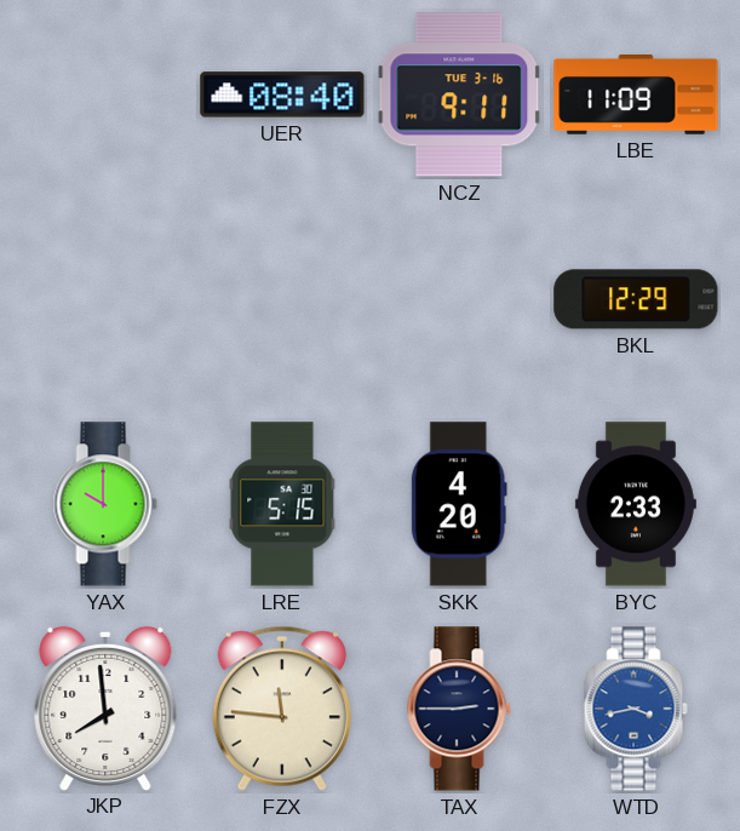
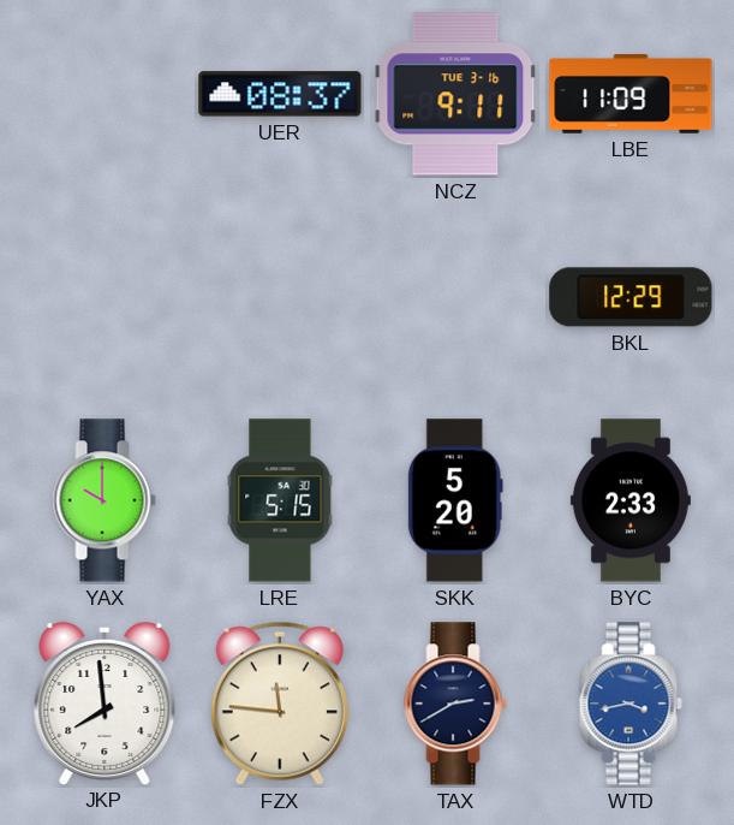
UER: 08:40 -> 08:37 (280, 94)
SKK: 4:20 -> 5:20 (455, 500)
TAX: 2:45 -> 2:40 (455, 704)
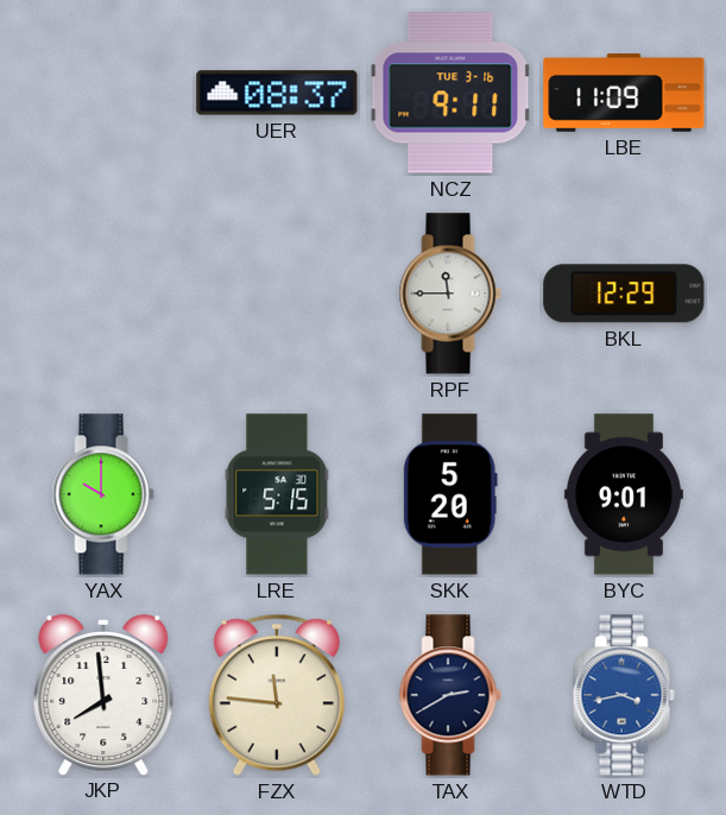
RPF: none -> 11:45 (450, 293)
BYC: 2:33 -> 9:01 (624, 494)
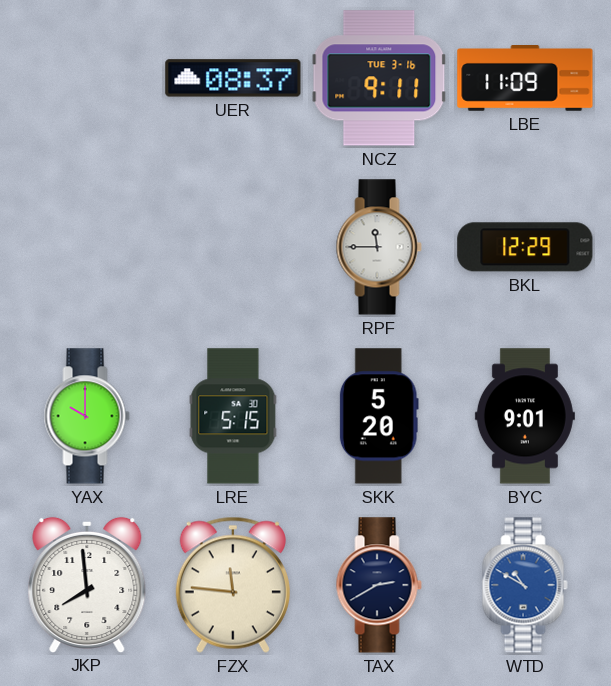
WTD: 3:43 -> 10:50 (525, 585)
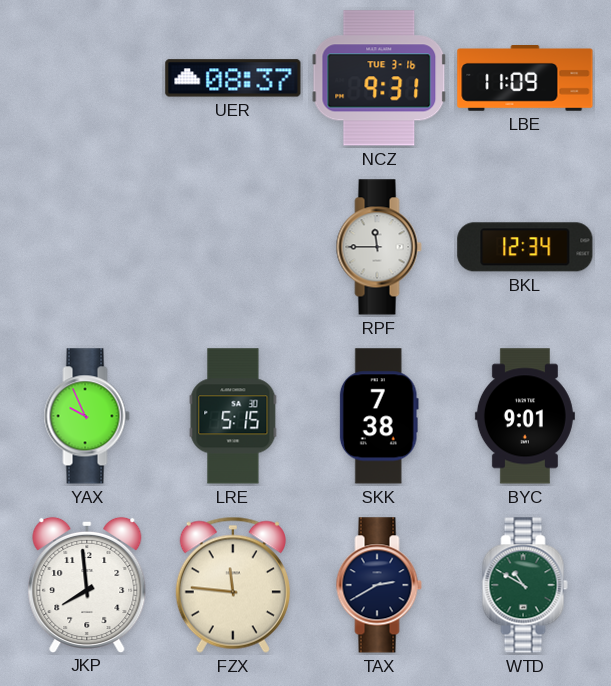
NCZ: 9:11 -> 9:31 (379, 78)
BKL: 12:29 -> 12:34 (525, 247)
YAX: 10:00 -> 9:56 (87, 416)
SKK: 5:20 -> 7:38 (379, 416)
WTD dial: blue -> green (525, 585)
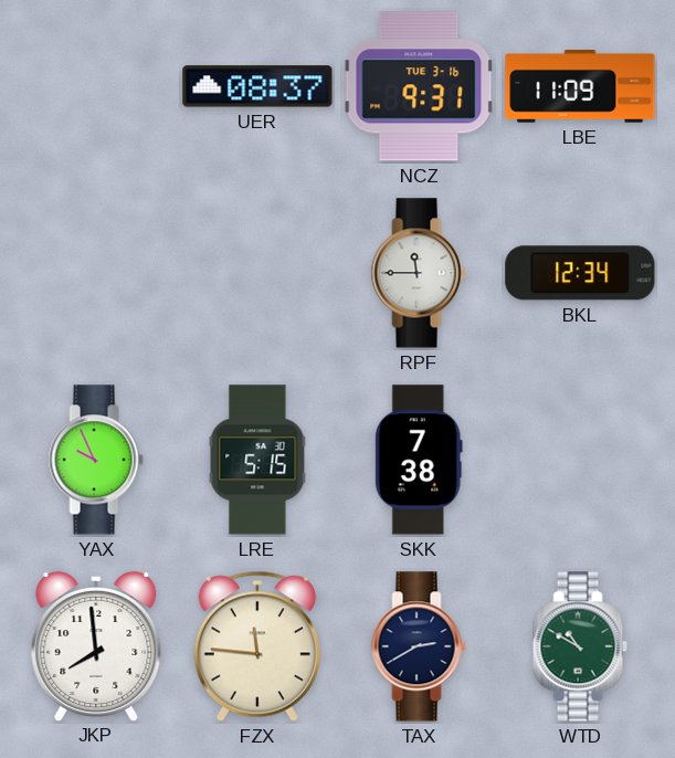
BYC: 9:01 -> none (525, 416)
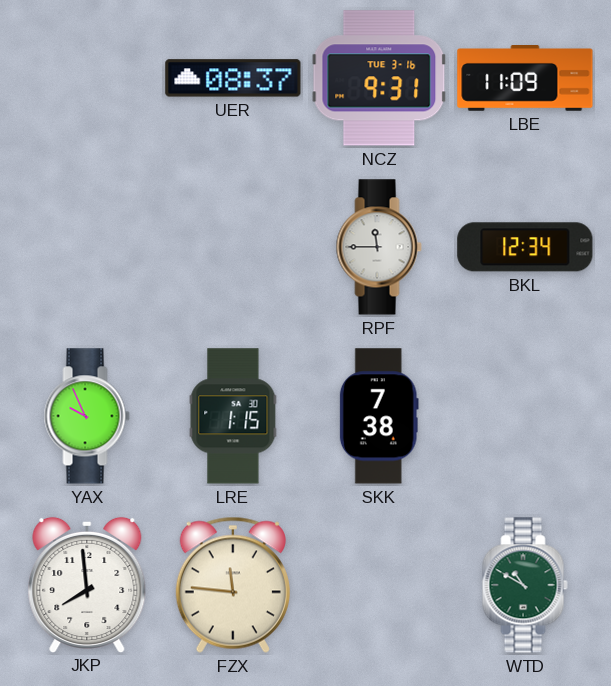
LRE: 5:15 -> 1:15 (233, 416)
TAX: 2:40 -> none (419, 646)
